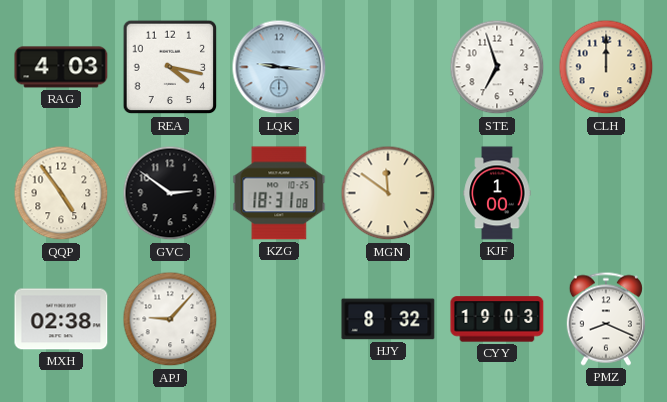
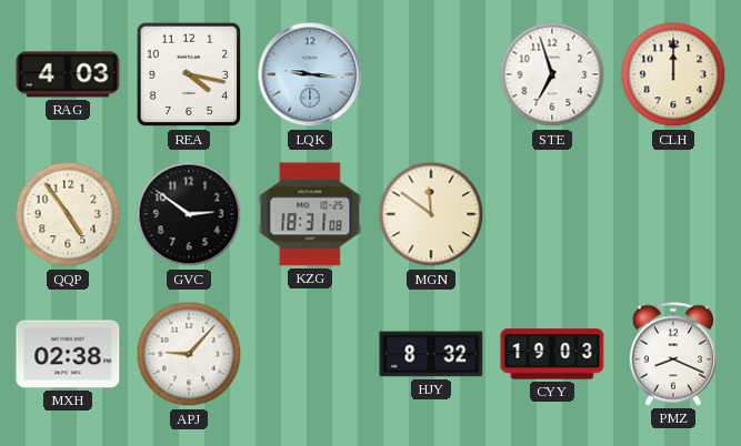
KJF: 1:00 -> none (497, 193)
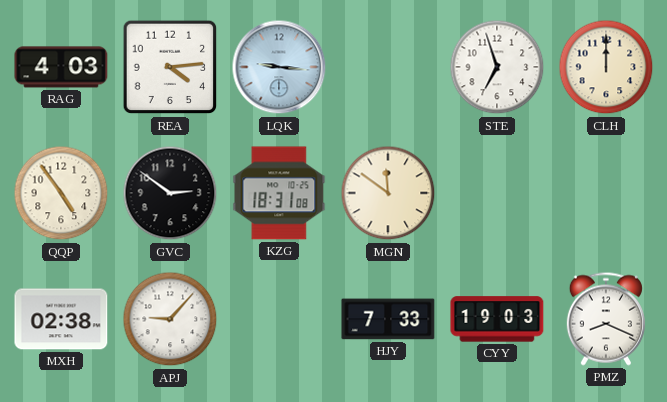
REA: 4:17 -> 4:14 (170, 67)
HJY: 8:32 -> 7:33 (388, 319)
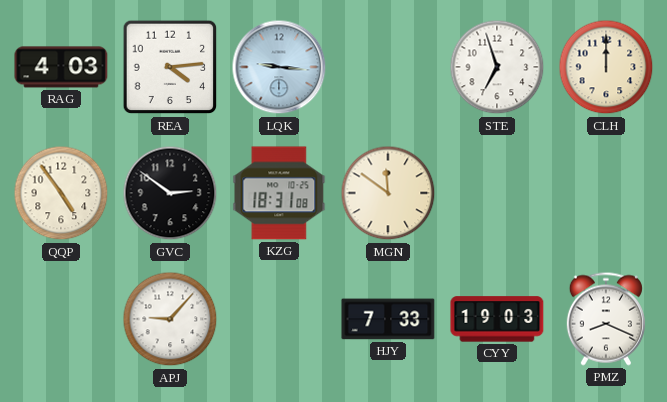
MXH: 02:38 -> none (61, 319)
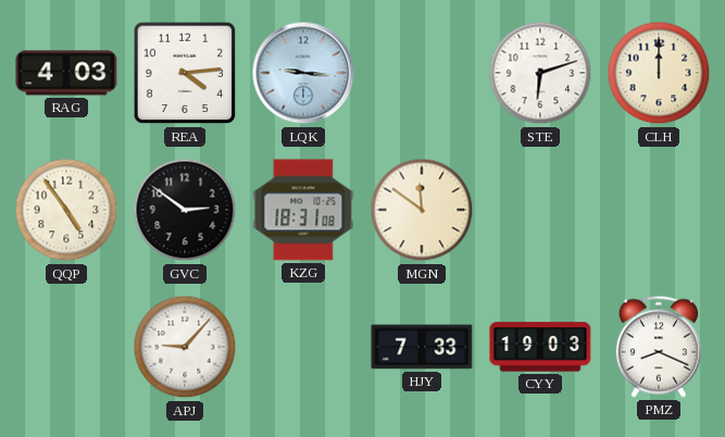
STE: 6:57 -> 6:12 (540, 73)
